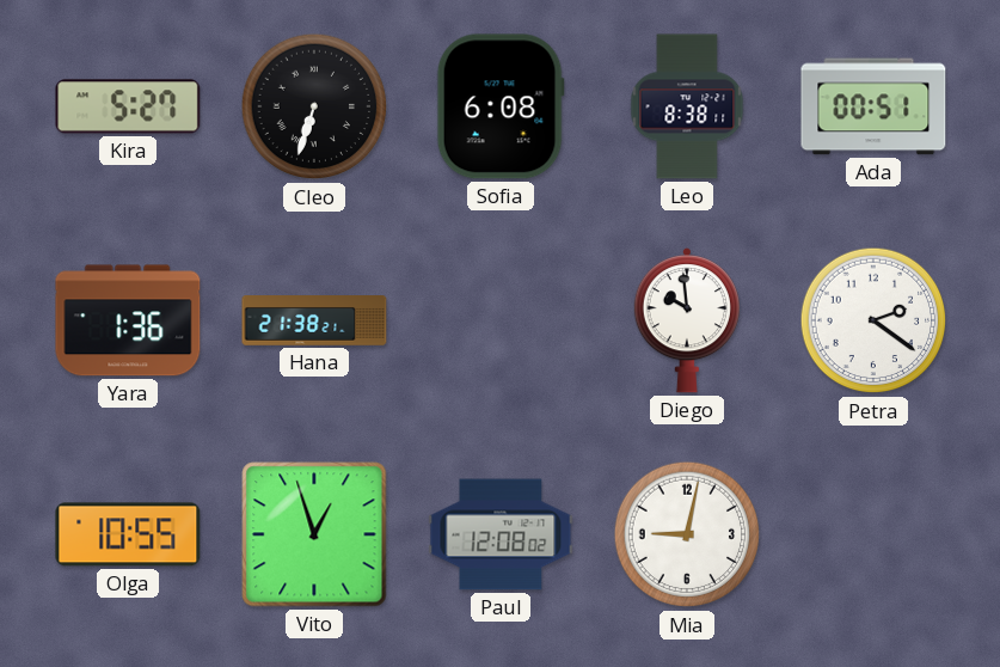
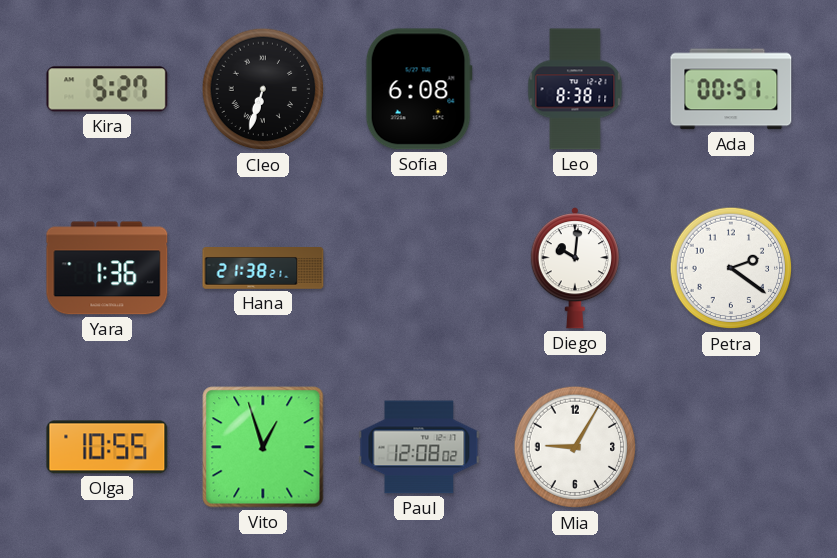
Diego: 9:59 -> 10:01 (575, 268)
Mia: 9:02 -> 9:05 (575, 447)
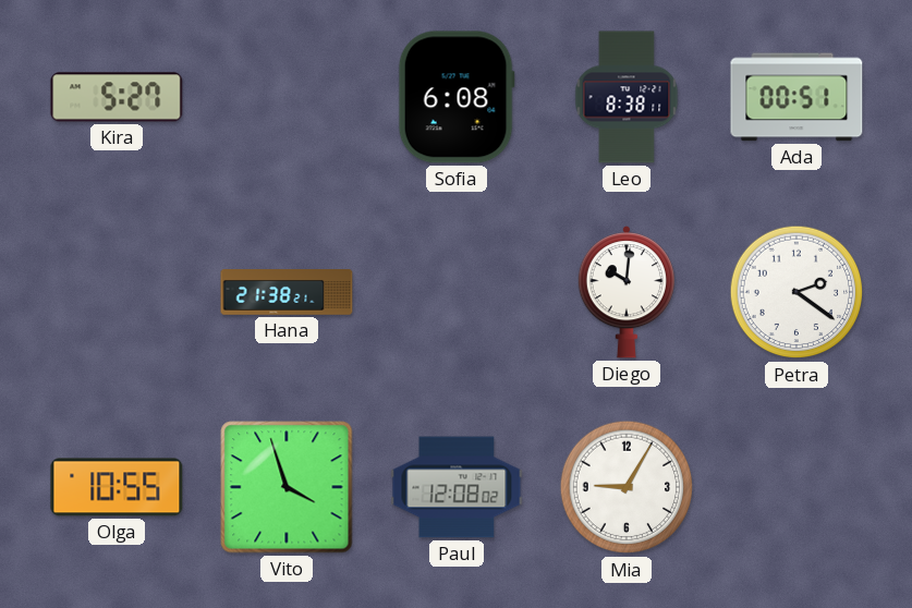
Cleo: 6:33 -> none (263, 89)
Yara: 1:36 -> none (107, 268)
Vito: 12:57 -> 3:57 (287, 487)
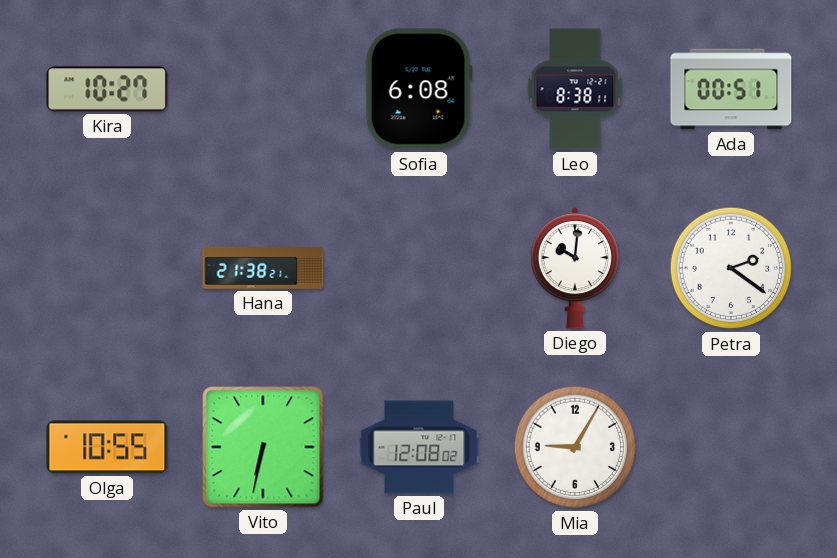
Kira: 5:27 -> 10:27 (107, 89)
Vito: 3:57 -> 6:32 (263, 447)
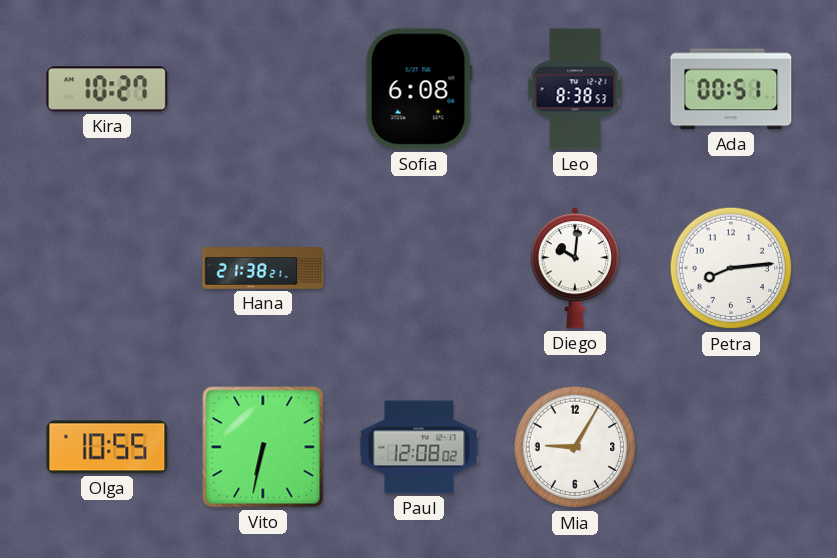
Leo: 8:38:11 -> 8:38:53 (575, 89)
Petra: 2:21 -> 8:14 (731, 268)
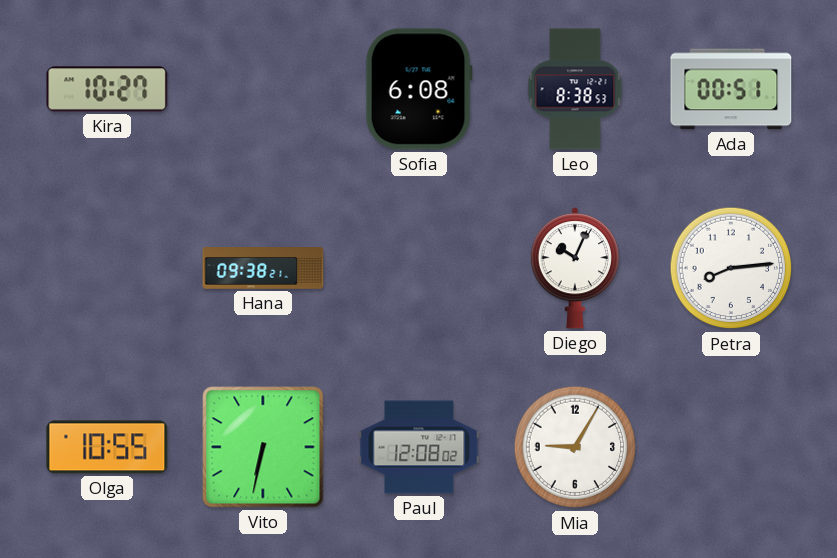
Hana: 21:38 -> 09:38 (263, 269)
Diego: 10:01 -> 10:04 (575, 268)
